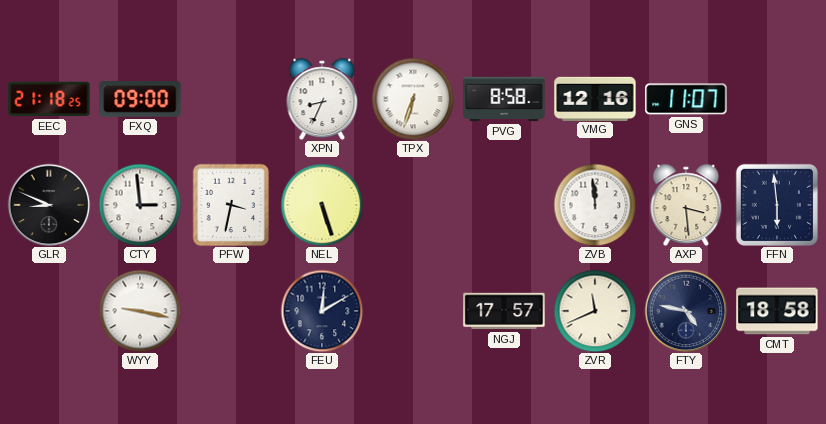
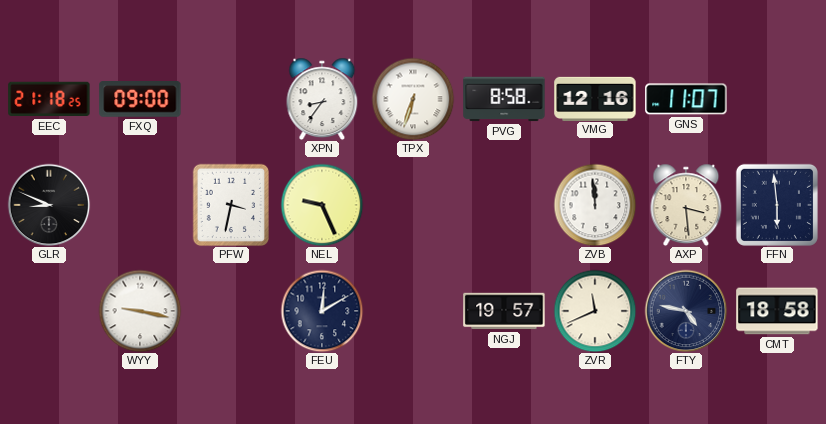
XPN: 8:34 -> 8:36 (322, 99)
CTY: 2:59 -> none (140, 205)
NEL: 5:27 -> 9:26 (322, 205)
NGJ: 17:57 -> 19:57 (504, 311)
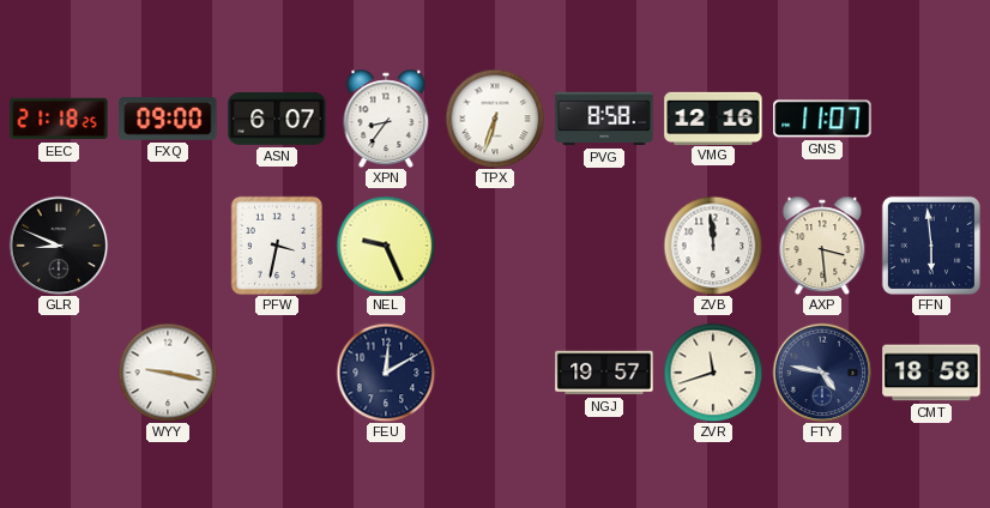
ASN: none -> 6:07 (277, 119)
ZVR: 11:41 -> 11:42 (713, 373)
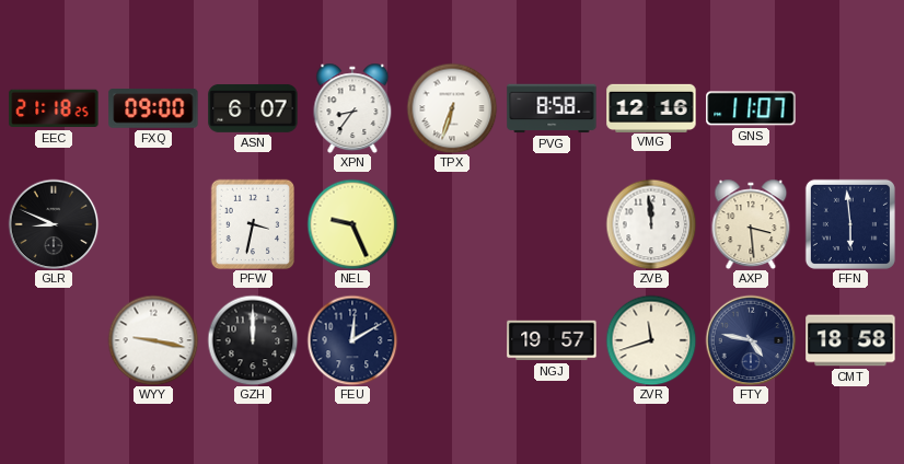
GZH: none -> 12:00 (253, 340)
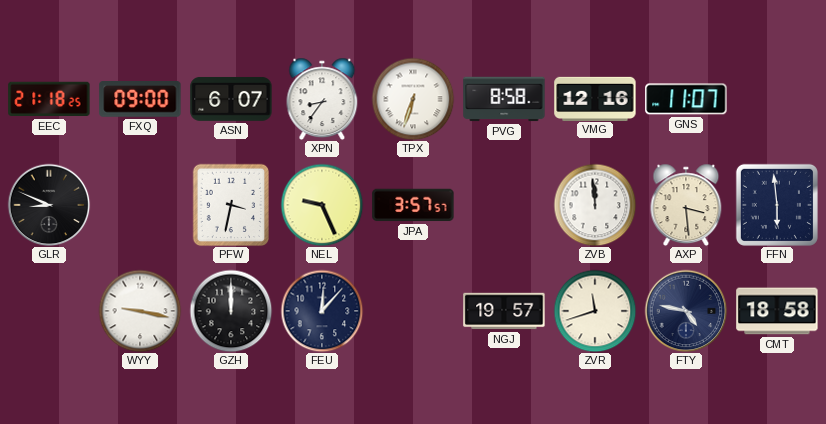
JPA: none -> 3:57 (413, 205)
FEU: 12:10 -> 12:07 (322, 311)
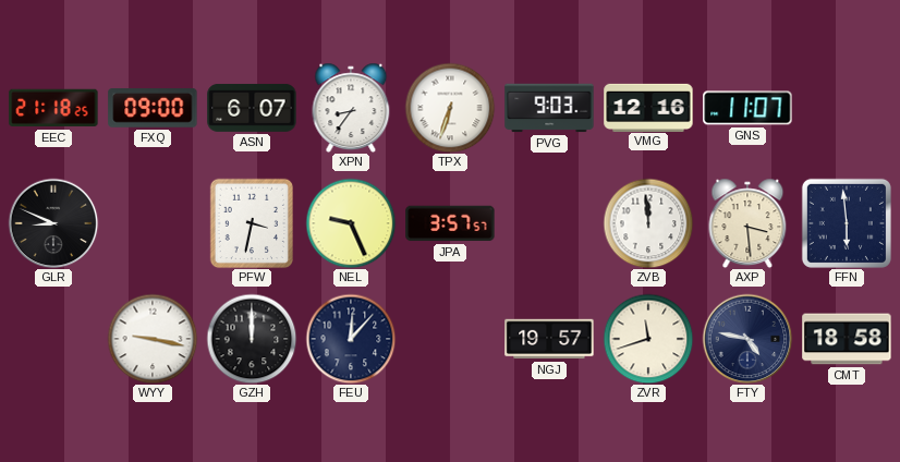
PVG: 8:58 -> 9:03 (549, 108)
